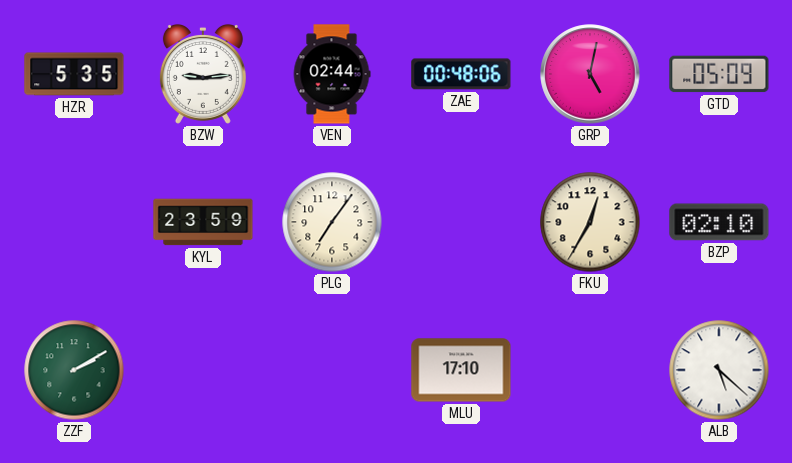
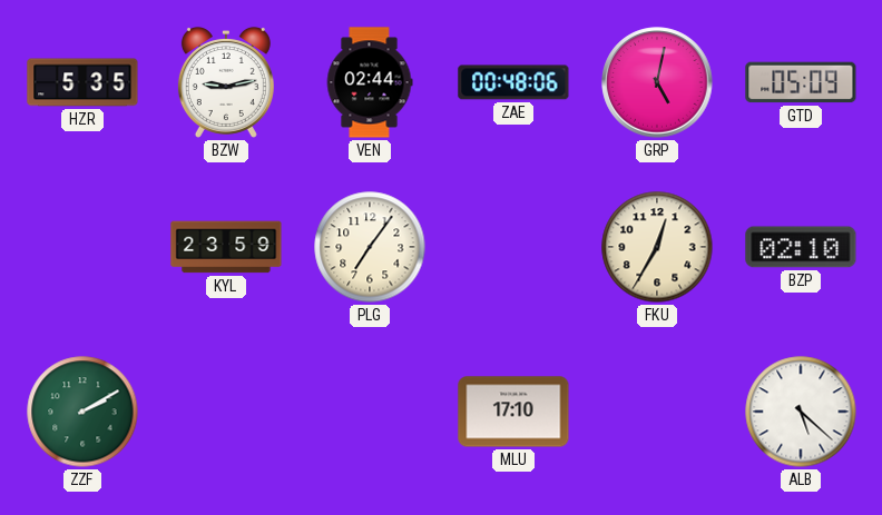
BZW: 9:14 -> 9:13 (226, 82)
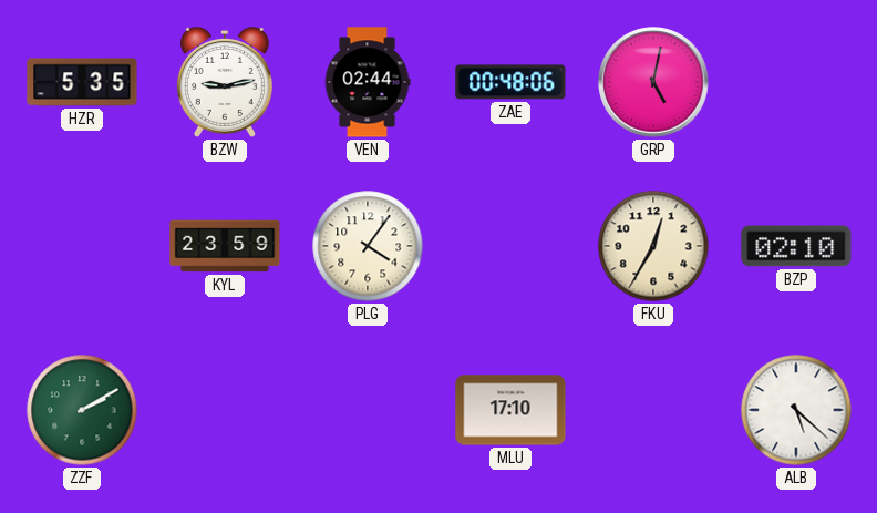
GTD: 05:09 -> none (801, 82)
PLG: 7:06 -> 4:06 (368, 246)
